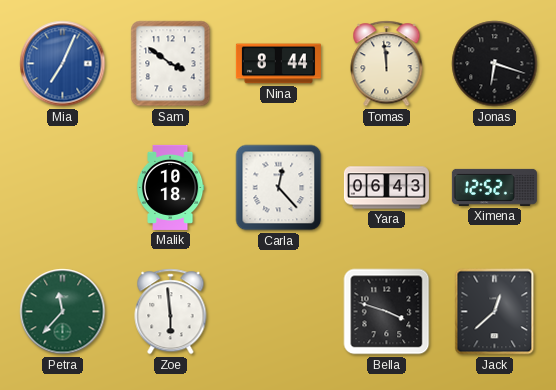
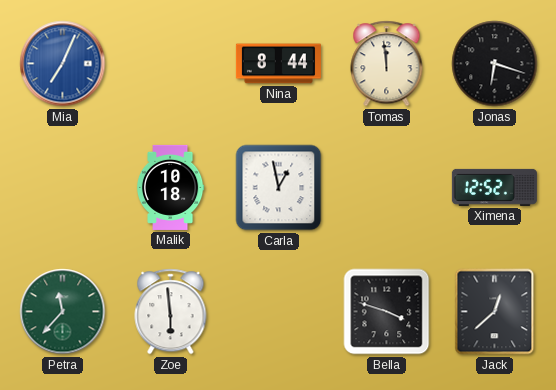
Sam: 3:51 -> none (171, 64)
Carla: 12:23 -> 12:58 (279, 188)
Yara: 06:43 -> none (386, 188)
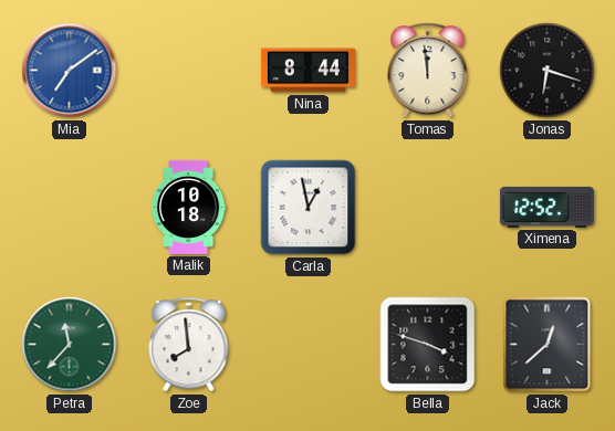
Mia: 7:04 -> 7:09 (70, 71)
Zoe: 5:59 -> 7:59 (189, 345)
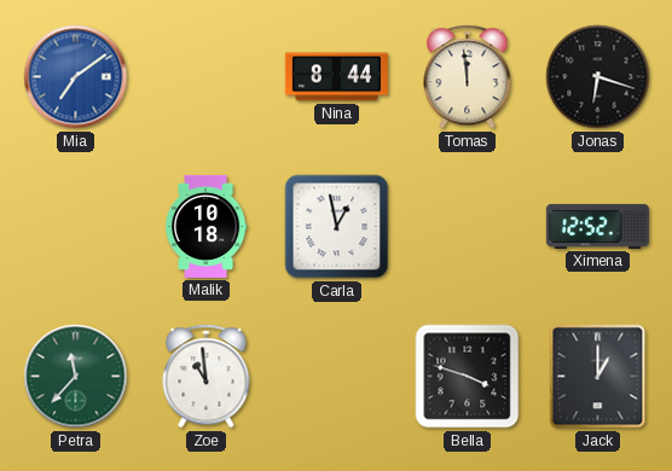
Zoe: 7:59 -> 10:59 (207, 377)
Jack: 12:38 -> 1:00 (598, 377)
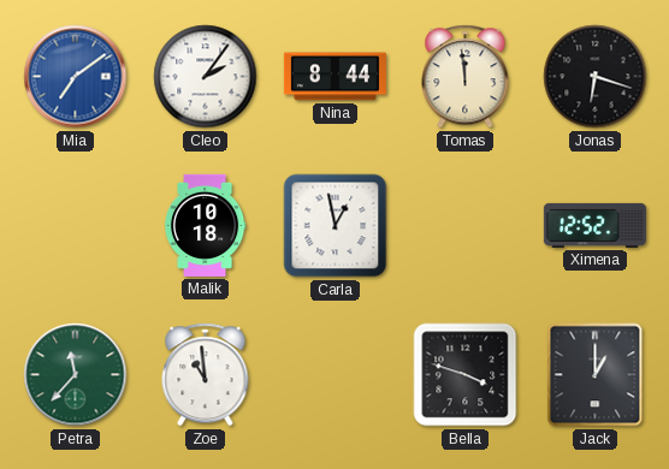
Cleo: none -> 2:06 (206, 77)
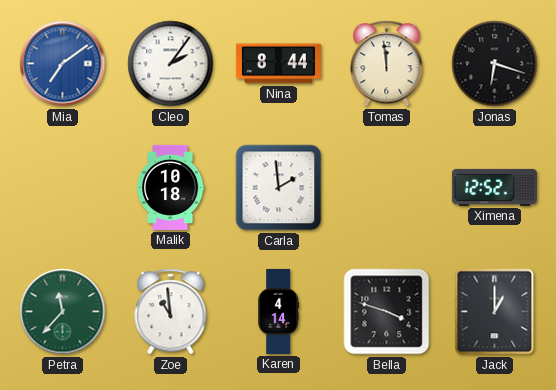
Carla: 12:58 -> 1:59 (279, 188)
Karen: none -> 4:14 (279, 311)
